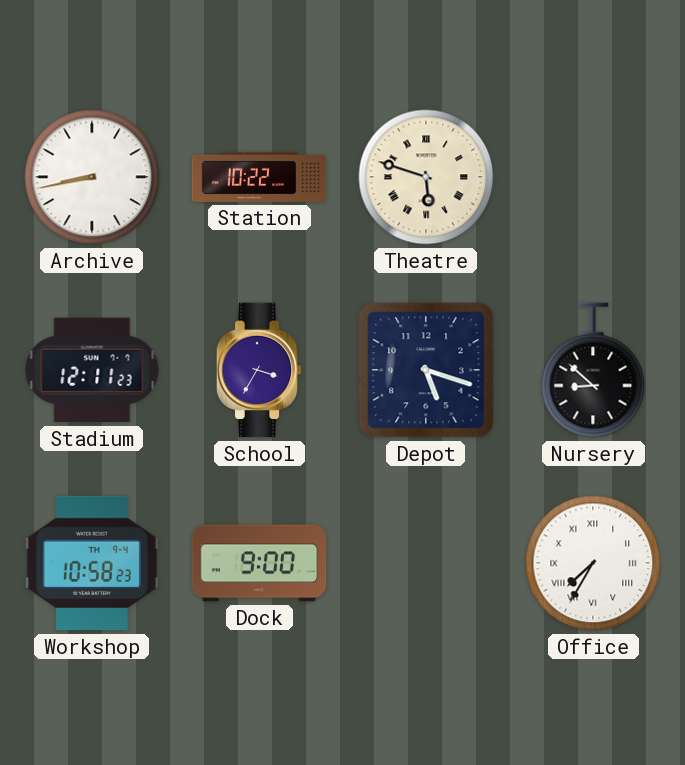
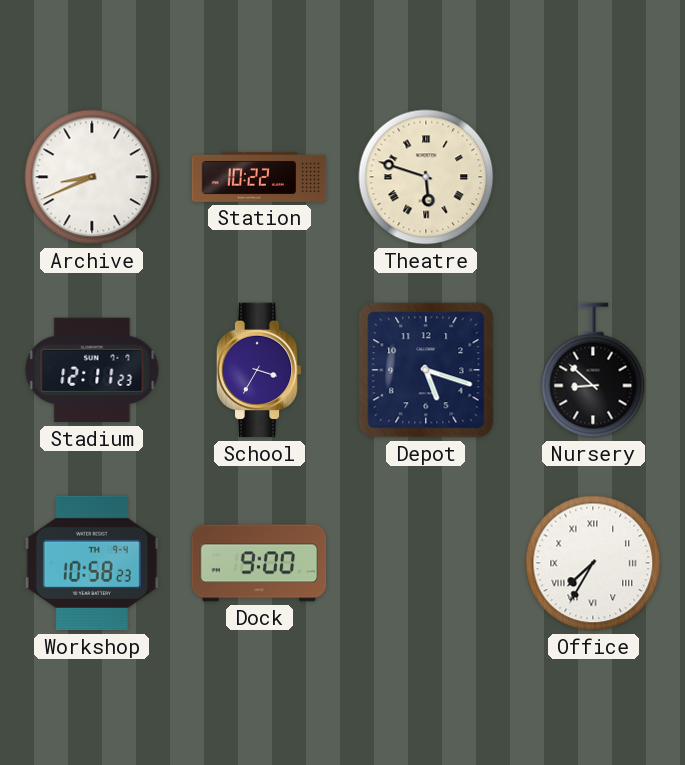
Archive: 8:43 -> 8:41 (92, 177)
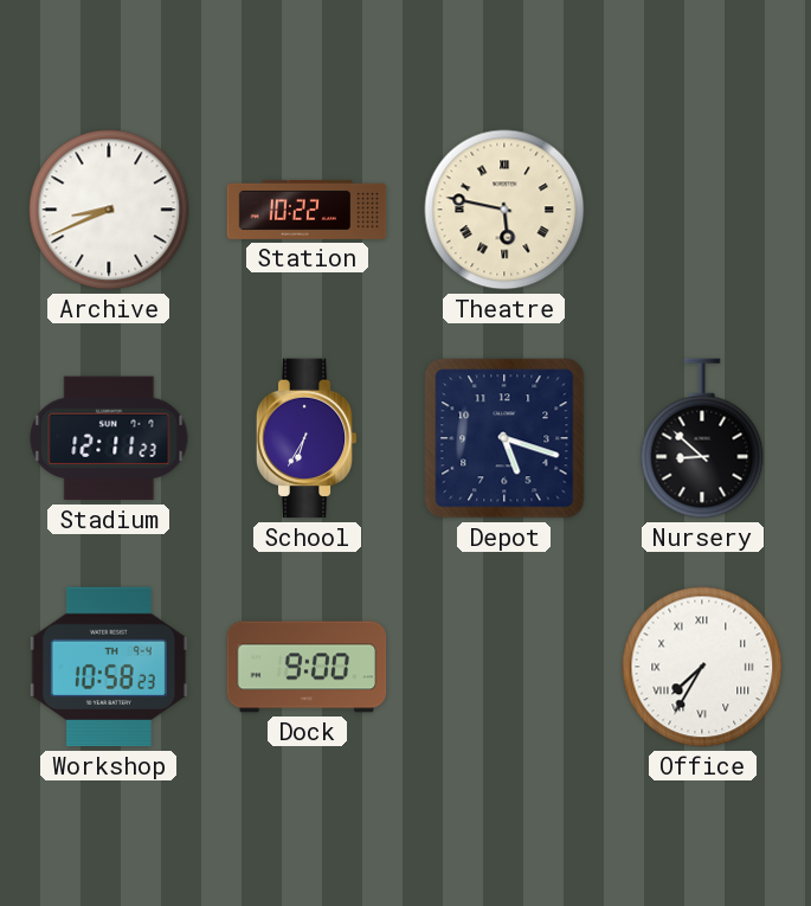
Theatre: 5:48 -> 5:47 (504, 210)
School: 3:35 -> 6:35 (307, 438)
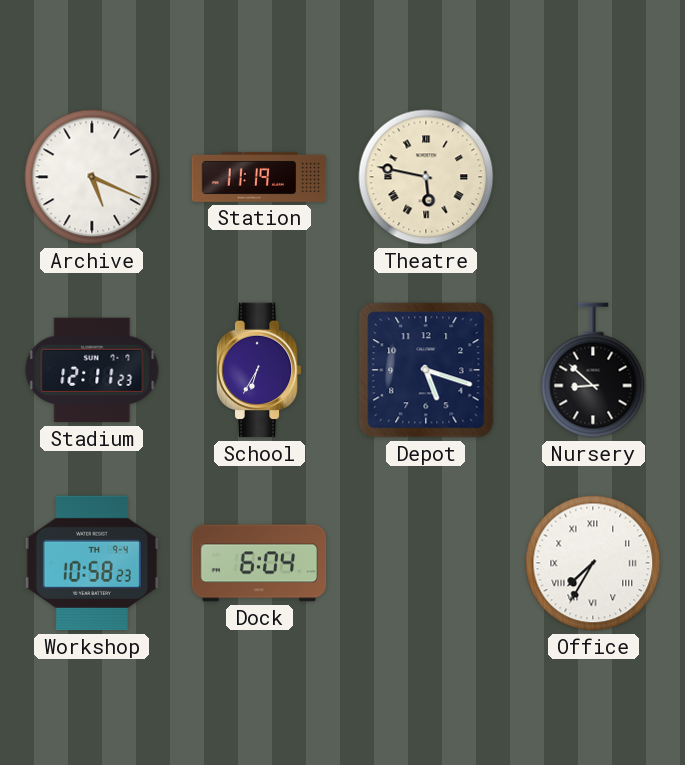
Archive: 8:41 -> 5:19 (92, 177)
Station: 10:22 -> 11:19 (259, 177)
Dock: 9:00 -> 6:04 (259, 563)
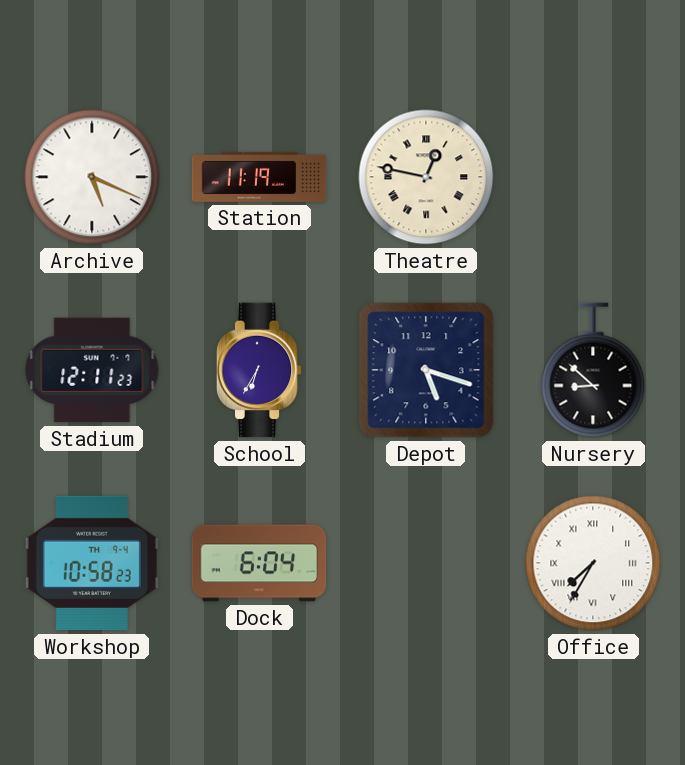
Theatre: 5:47 -> 12:47 (426, 177)
